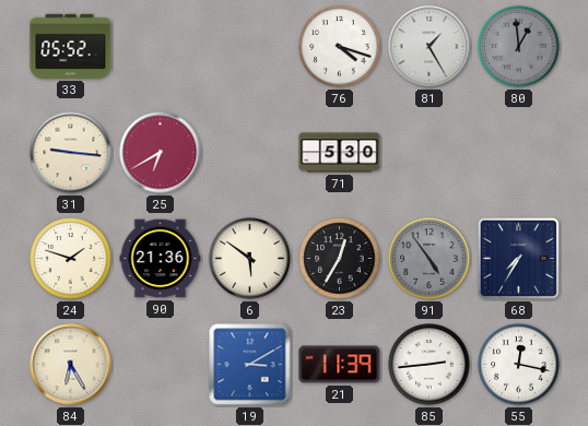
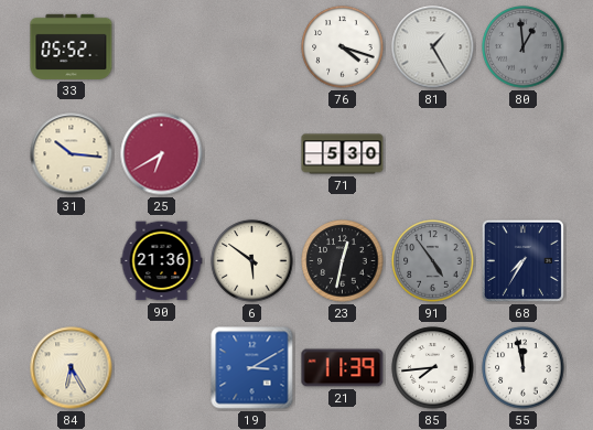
31: 9:16 -> 10:16 (72, 154)
24: 1:48 -> none (71, 259)
23: 12:35 -> 12:32 (343, 261)
85: 2:44 -> 7:44 (433, 368)
55: 12:17 -> 11:58 (524, 368)
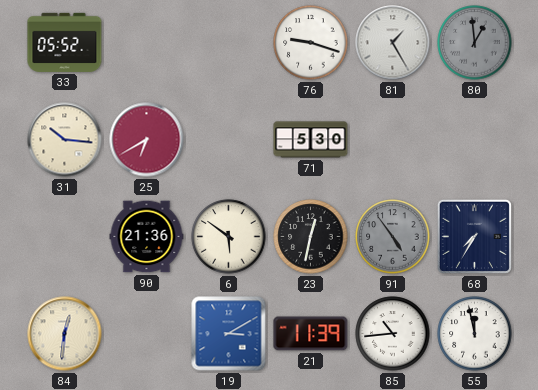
76: 4:18 -> 9:18 (311, 43)
84: 6:25 -> 12:31 (65, 334)
85: 7:44 -> 10:44 (393, 334)
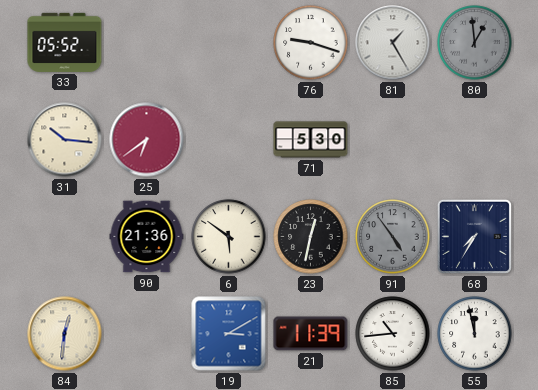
25: 6:40 -> 6:39 (147, 140)
